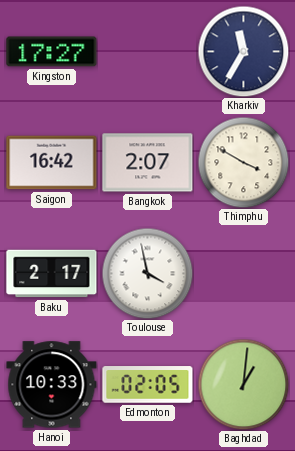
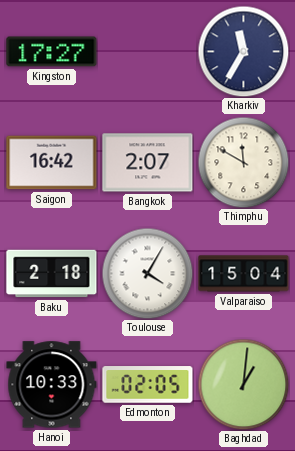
Thimphu: 3:50 -> 11:50 (243, 162)
Baku: 2:17 -> 2:18 (52, 274)
Toulouse: 3:58 -> 4:05 (147, 273)
Valparaiso: none -> 15:04 (244, 274)
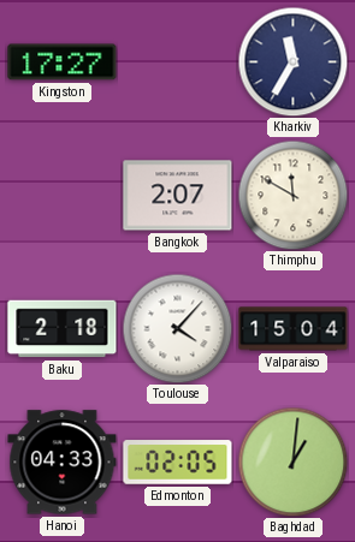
Saigon: 16:42 -> none (52, 163)
Toulouse: 4:05 -> 4:07 (177, 328)
Hanoi: 10:33 -> 04:33 (63, 463)
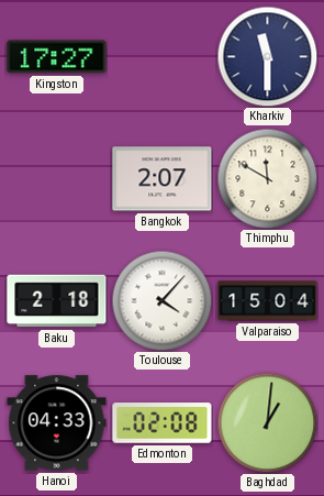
Kharkiv: 11:35 -> 11:30 (267, 56)
Edmonton: 02:05 -> 02:08 (163, 423)
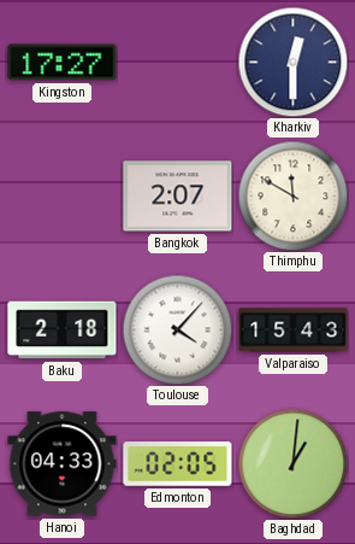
Kharkiv: 11:30 -> 12:30 (292, 62)
Valparaiso: 15:04 -> 15:43 (294, 331)
Edmonton: 02:08 -> 02:05 (178, 464)
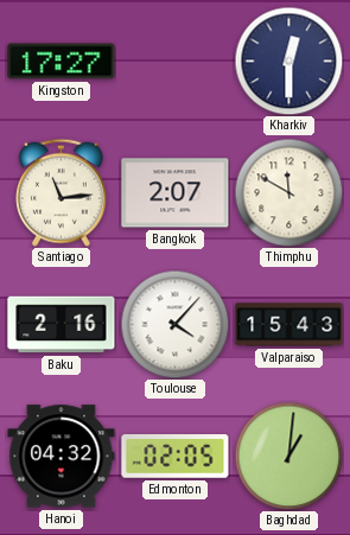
Santiago: none -> 11:14 (61, 192)
Baku: 2:18 -> 2:16 (62, 325)
Hanoi: 04:33 -> 04:32 (62, 457)
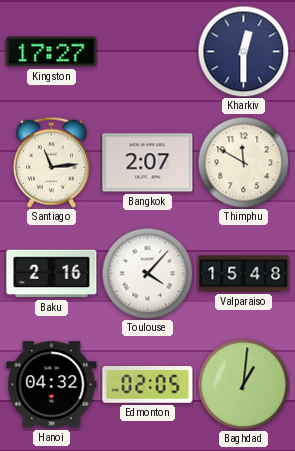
Valparaiso: 15:43 -> 15:48 (244, 274)
